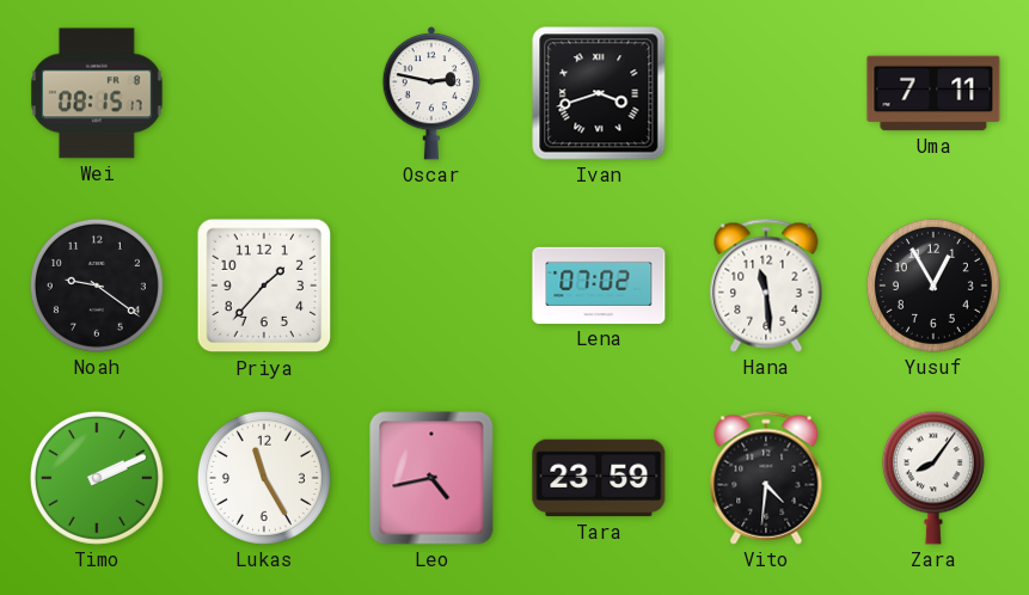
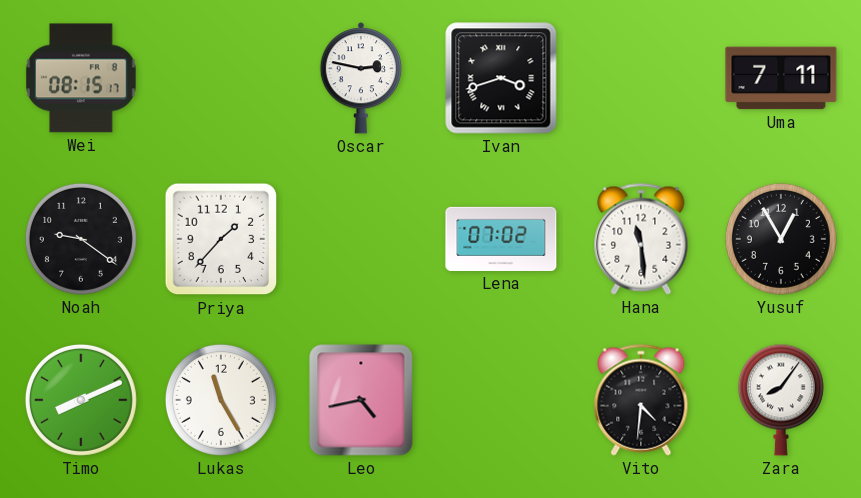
Timo: 2:11 -> 8:11 (81, 400)
Tara: 23:59 -> none (599, 478)
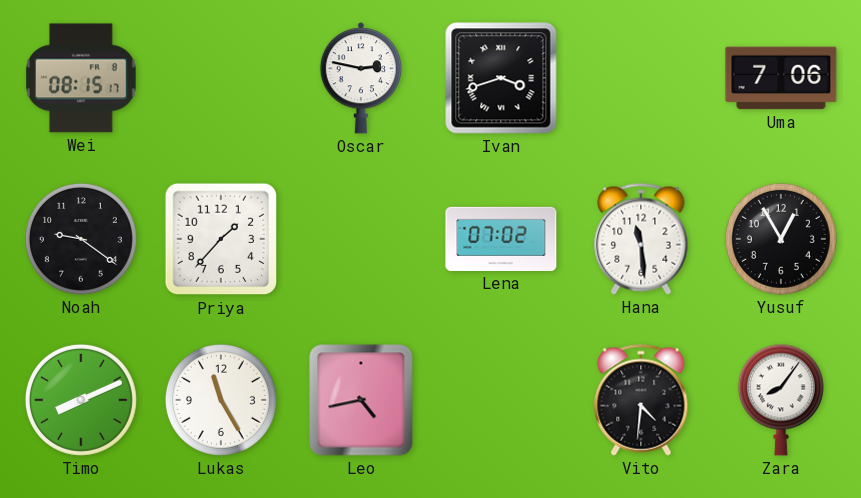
Uma: 7:11 -> 7:06 (781, 78)
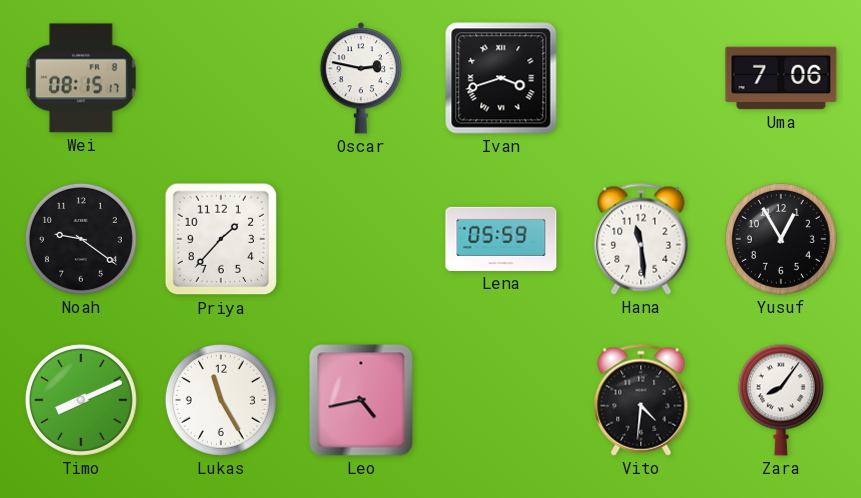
Lena: 07:02 -> 05:59 (501, 239)
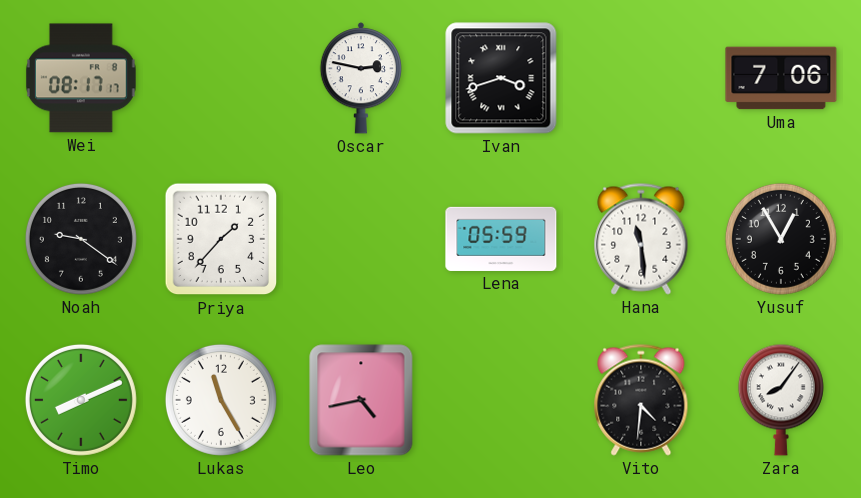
Wei: 08:15 -> 08:17 (81, 78)
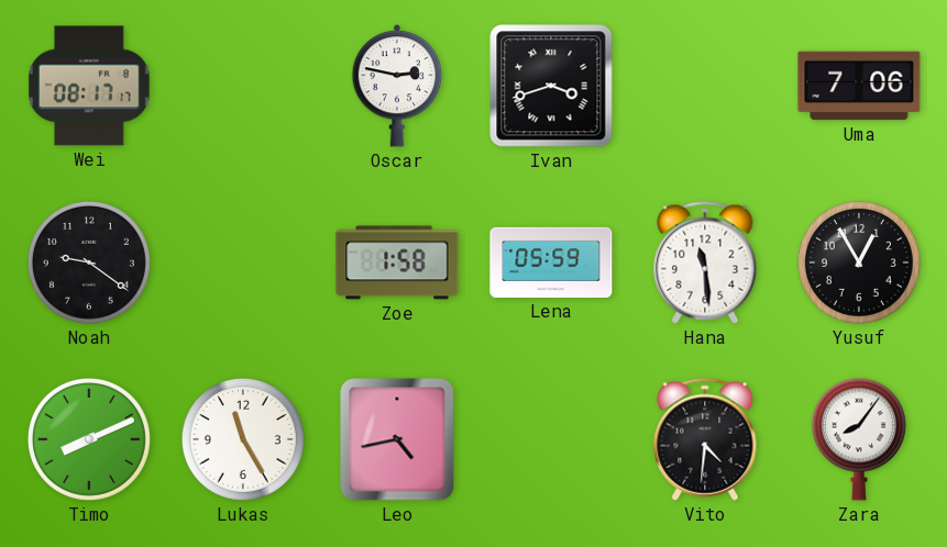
Priya: 1:37 -> none (221, 239)
Zoe: none -> 1:58 (397, 263)
